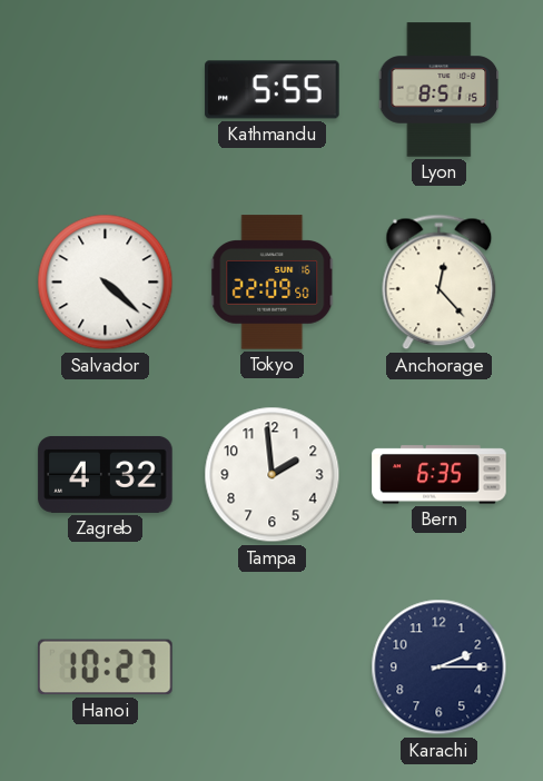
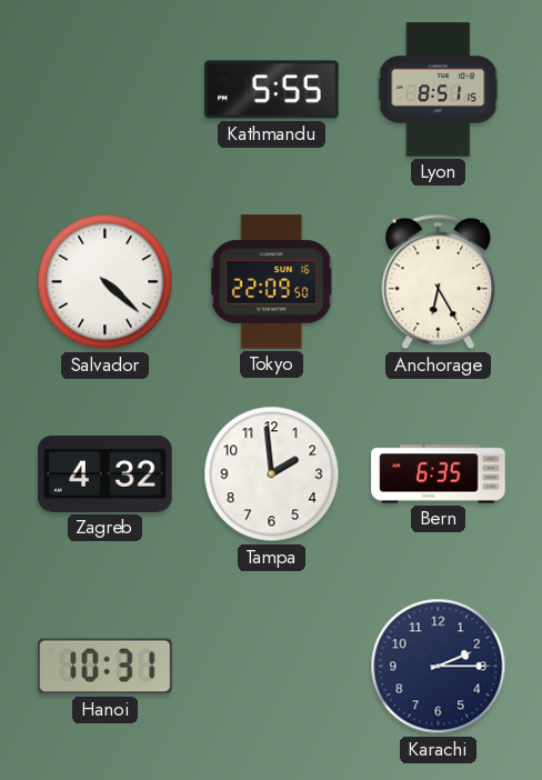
Anchorage: 12:23 -> 6:25 (439, 282)
Hanoi: 10:27 -> 10:31 (106, 667)
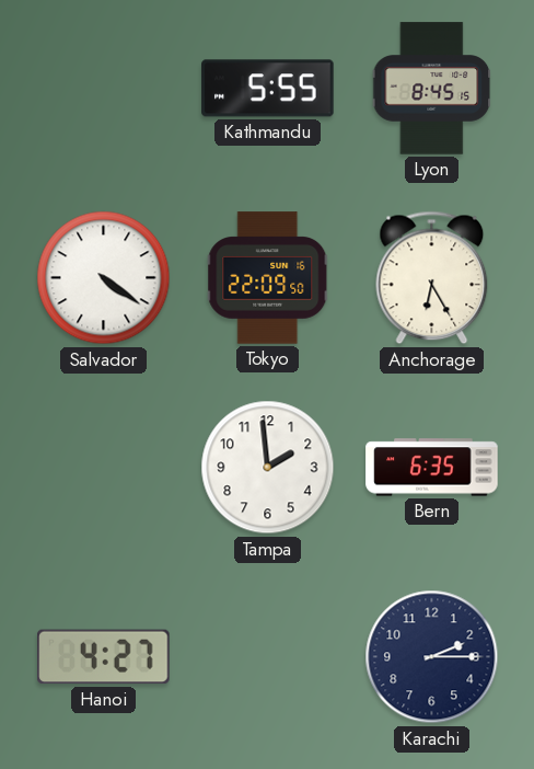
Lyon: 8:51 -> 8:45 (432, 89)
Salvador: 4:22 -> 4:21 (104, 278)
Zagreb: 4:32 -> none (106, 473)
Hanoi: 10:31 -> 4:27 (104, 657)
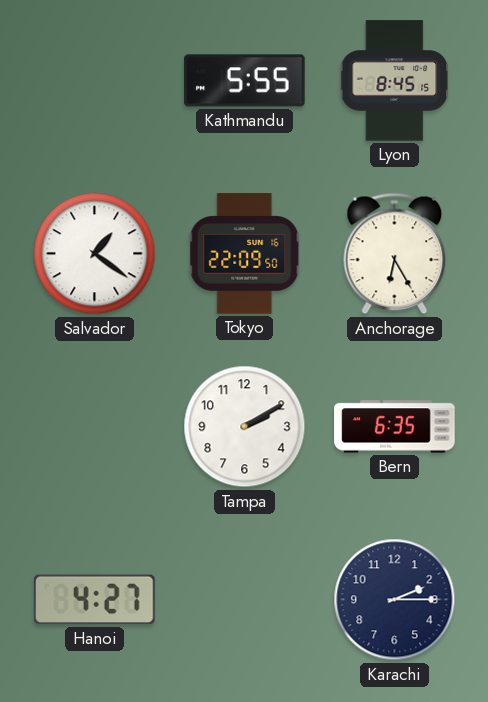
Salvador: 4:21 -> 1:21 (95, 254)
Tampa: 1:59 -> 2:10 (245, 427)
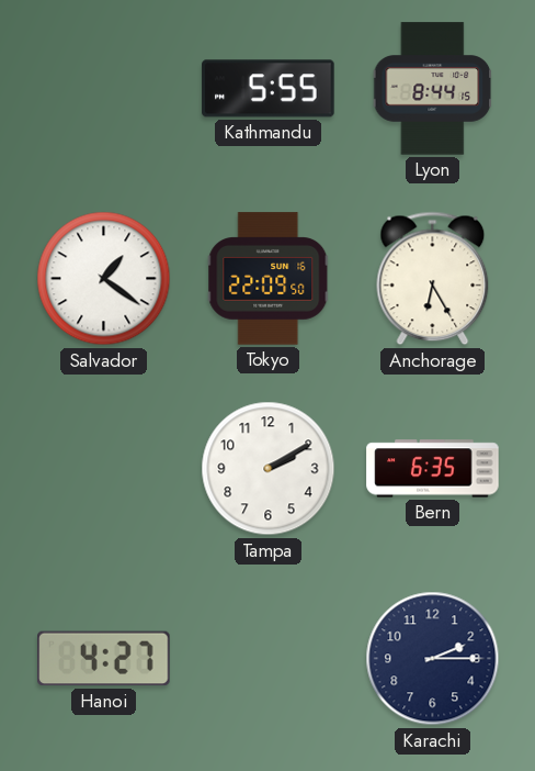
Lyon: 8:45 -> 8:44 (433, 89)
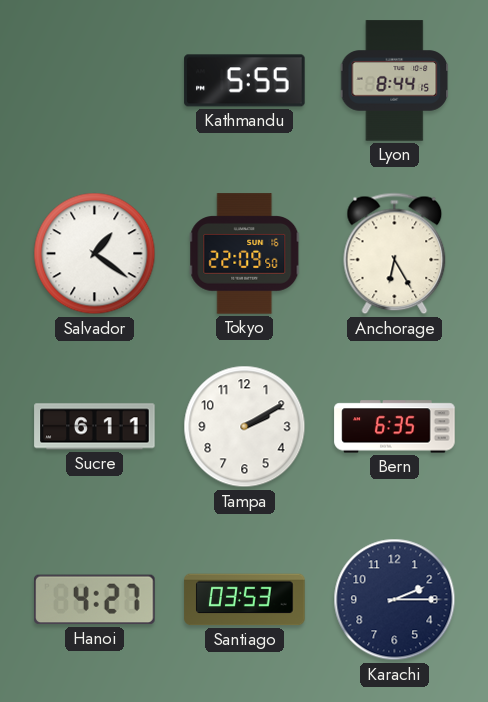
Sucre: none -> 6:11 (95, 427)
Santiago: none -> 03:53 (245, 600)
